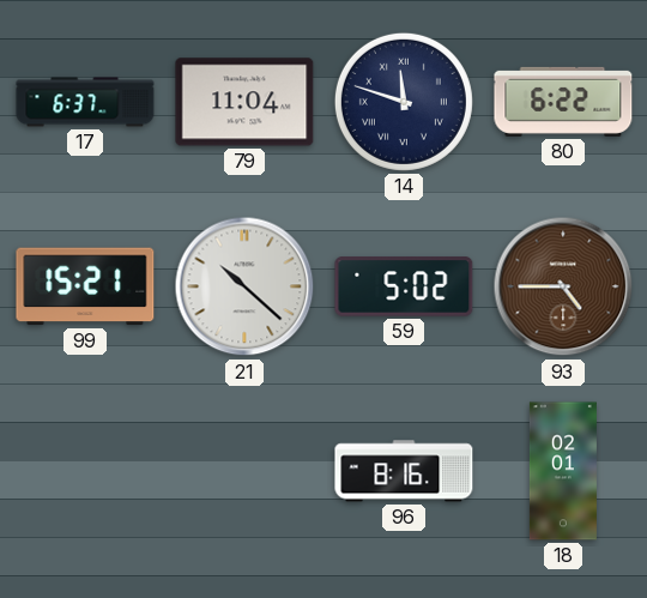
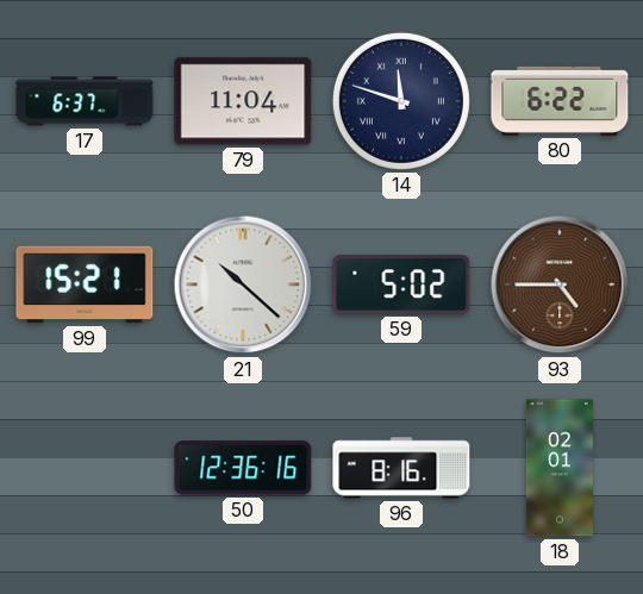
50: none -> 12:36 (243, 468)
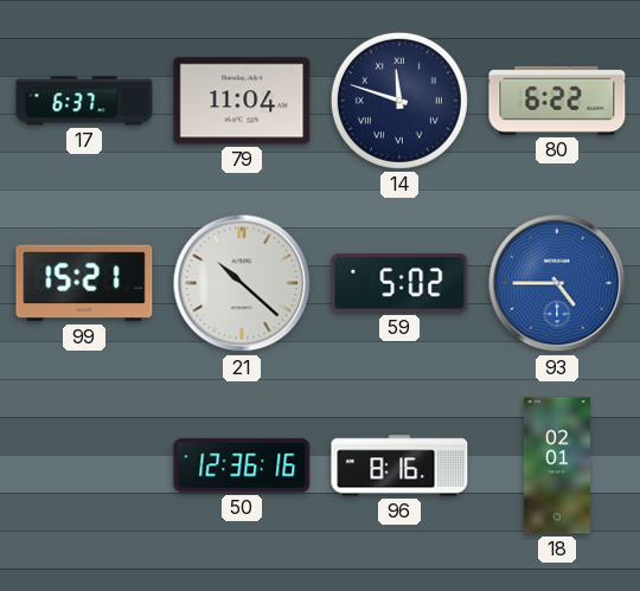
93 dial: brown -> blue (557, 283)
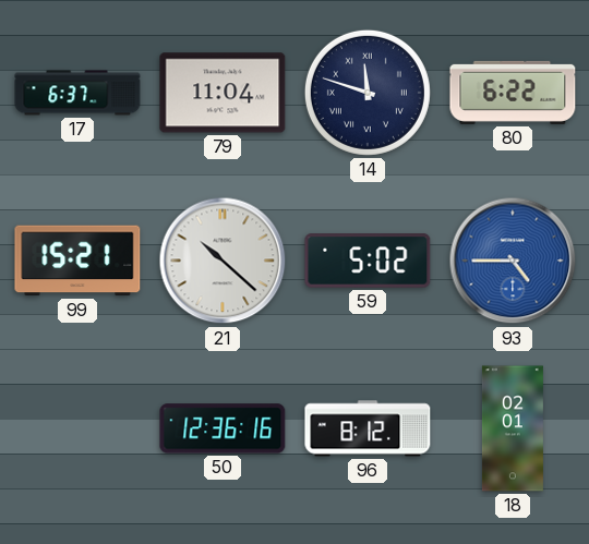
96: 8:16 -> 8:12 (368, 428)
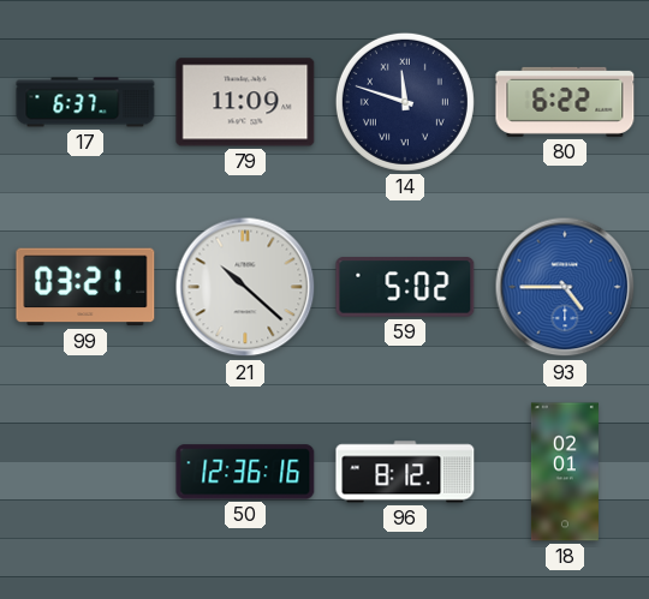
79: 11:04 -> 11:09 (245, 102)
99: 15:21 -> 03:21 (85, 287)
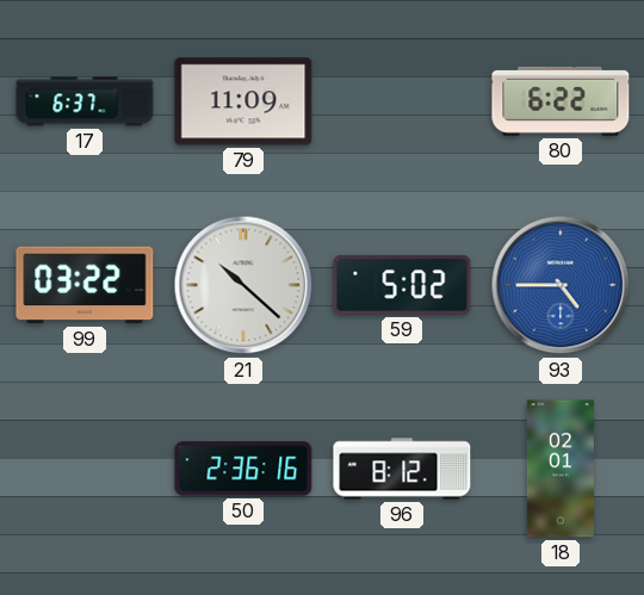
14: 11:48 -> none (405, 102)
99: 03:21 -> 03:22 (85, 285)
50: 12:36 -> 2:36 (243, 469)
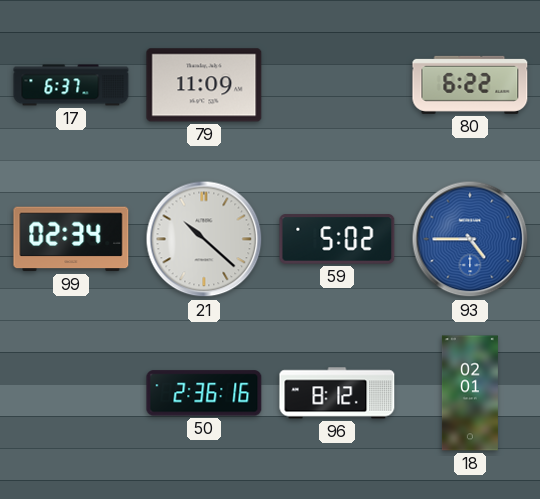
99: 03:22 -> 02:34 (71, 239)
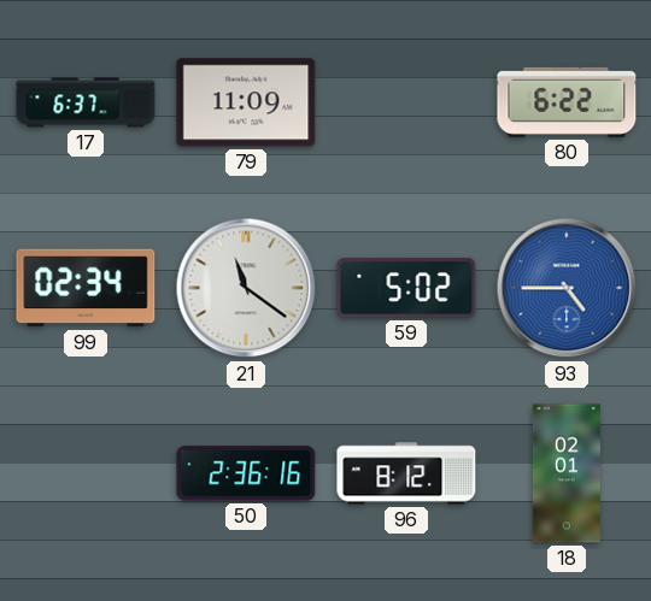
21: 10:22 -> 11:21 (246, 288)
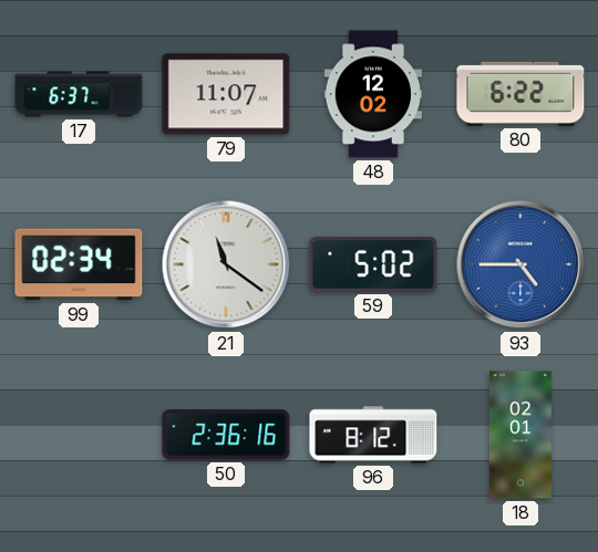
79: 11:09 -> 11:07 (226, 94)
48: none -> 12:02 (373, 94)
